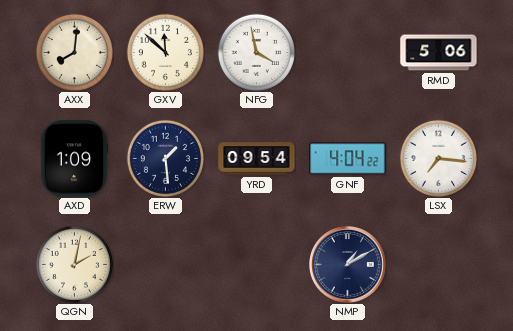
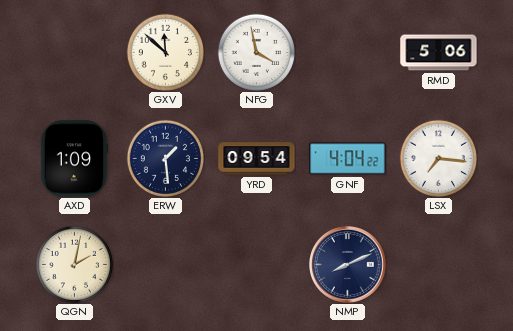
AXX: 8:01 -> none (74, 52)
NMP: 1:10 -> 8:11 (348, 265)
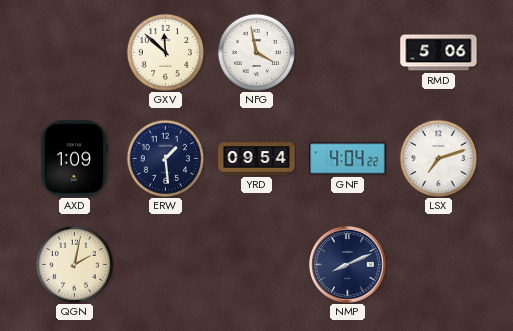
LSX: 7:16 -> 7:12 (438, 158)
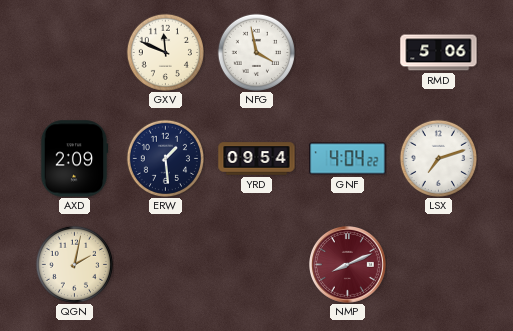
GXV: 11:52 -> 11:49 (165, 52)
AXD: 1:09 -> 2:09 (74, 159)
NMP dial: navy -> burgundy (348, 265)
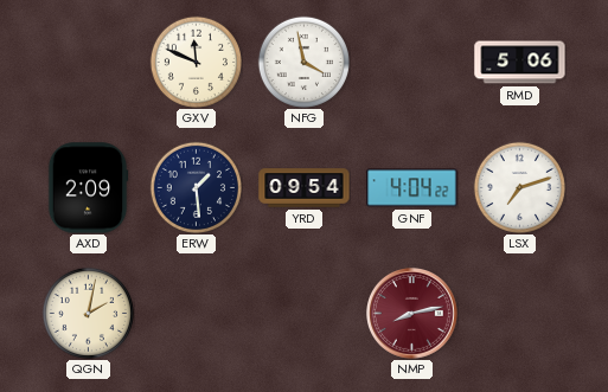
NMP: 8:11 -> 8:13 (412, 314)
